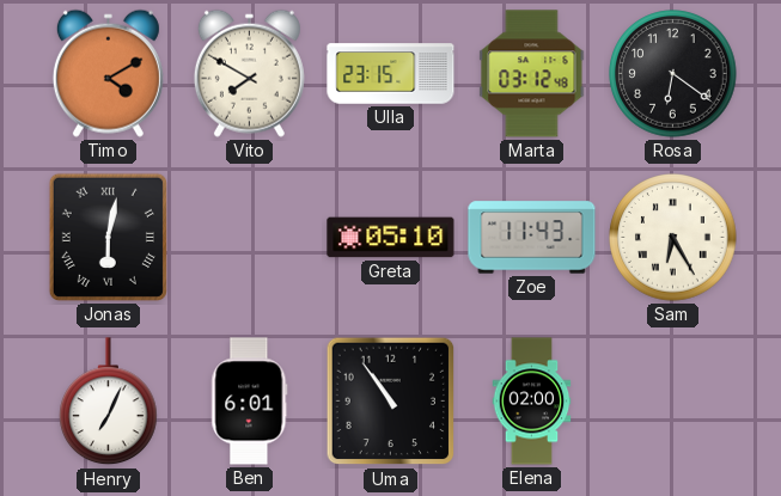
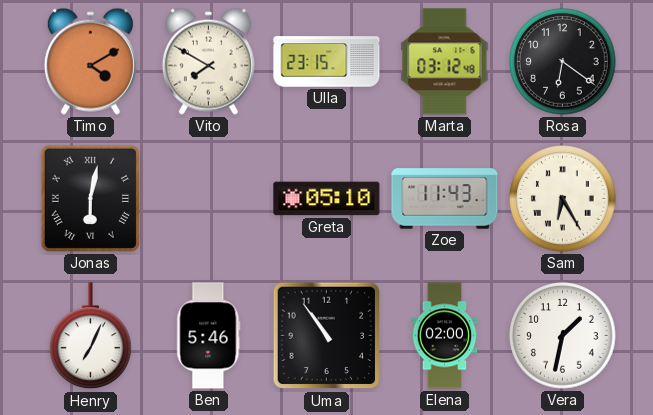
Ben: 6:01 -> 5:46 (209, 336)
Vera: none -> 1:32 (563, 336)
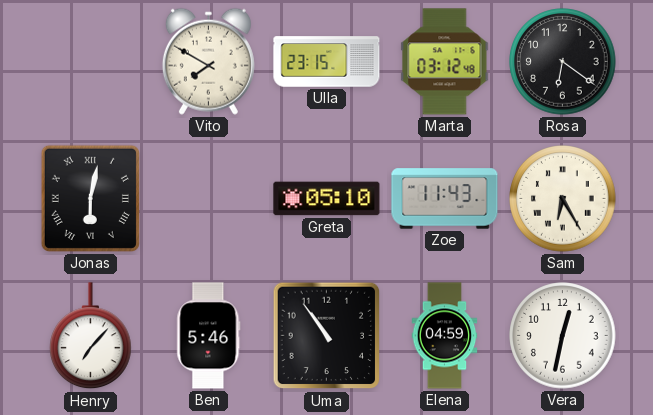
Timo: 4:10 -> none (90, 61)
Henry: 7:04 -> 7:07 (91, 336)
Elena: 02:00 -> 04:59 (445, 336)
Vera: 1:32 -> 12:32 (563, 336)
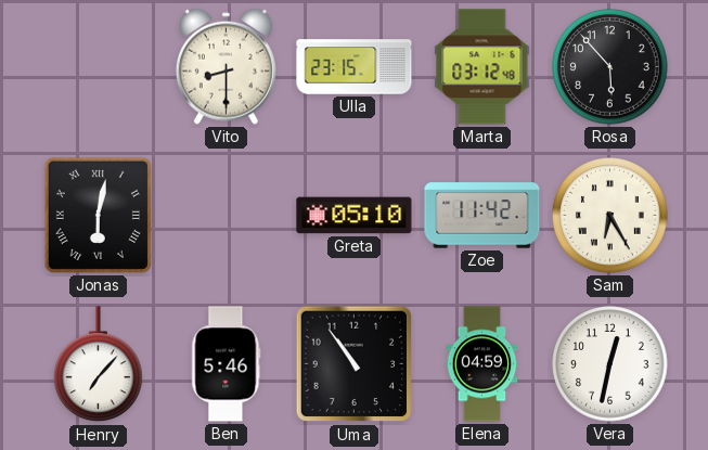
Vito: 7:50 -> 8:30 (226, 66)
Rosa: 6:21 -> 5:53 (610, 67)
Zoe: 11:43 -> 11:42 (482, 216)
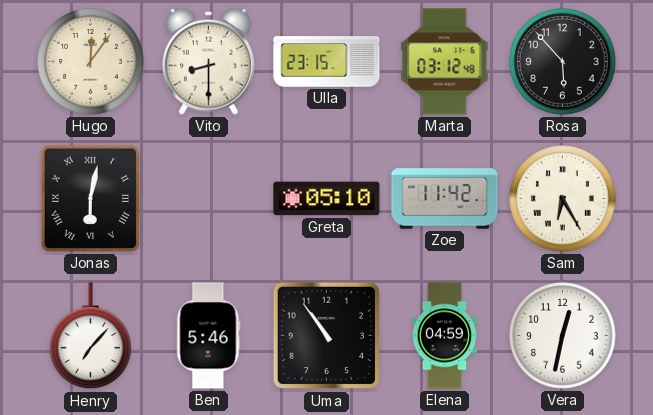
Hugo: none -> 12:06 (91, 62)
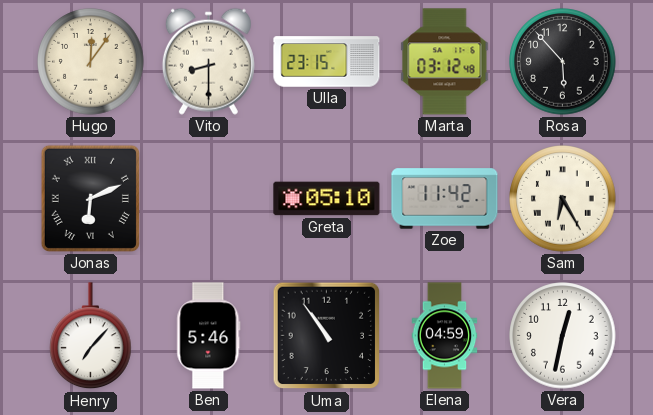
Jonas: 6:02 -> 6:11 (90, 198)
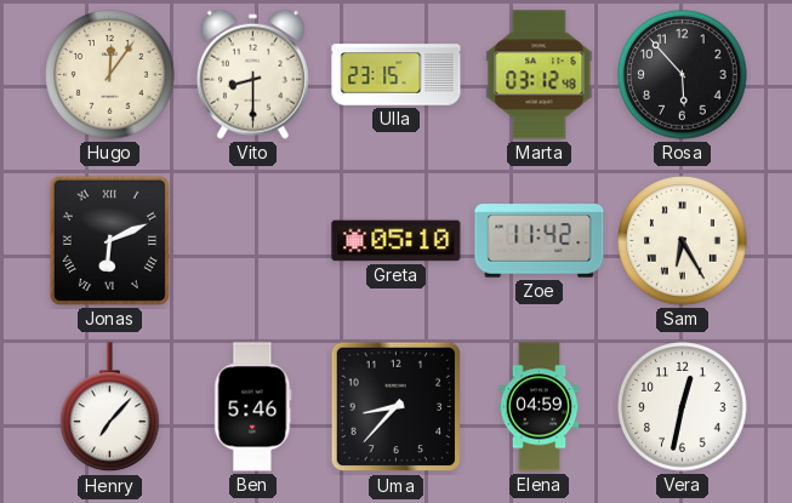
Uma: 10:54 -> 8:37 (397, 407)
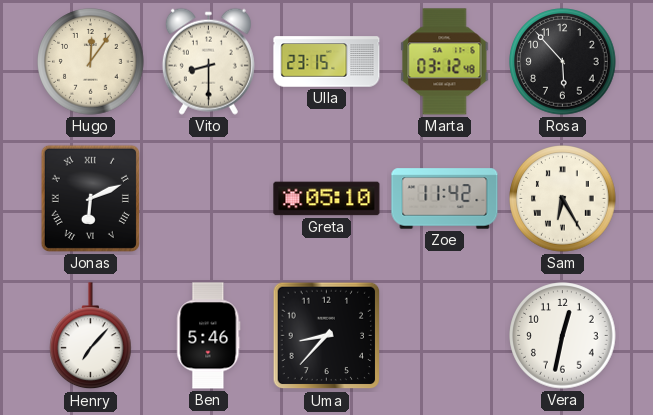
Elena: 04:59 -> none (540, 407)
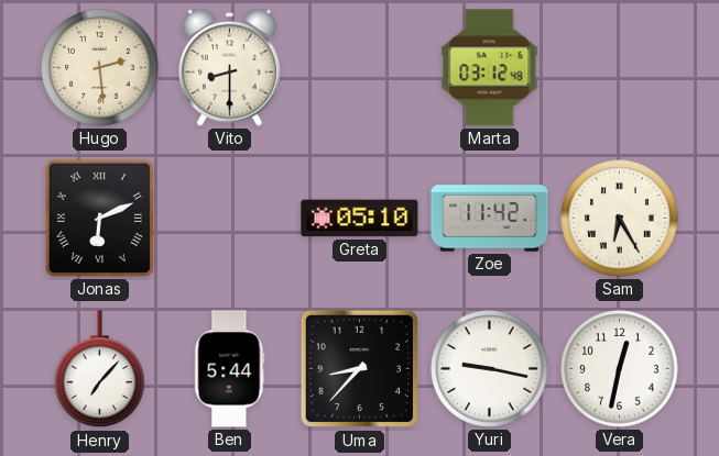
Hugo: 12:06 -> 2:29 (100, 68)
Ulla: 23:15 -> none (327, 62)
Rosa: 5:53 -> none (563, 62)
Ben: 5:46 -> 5:44 (230, 369)
Yuri: none -> 9:17 (490, 369)
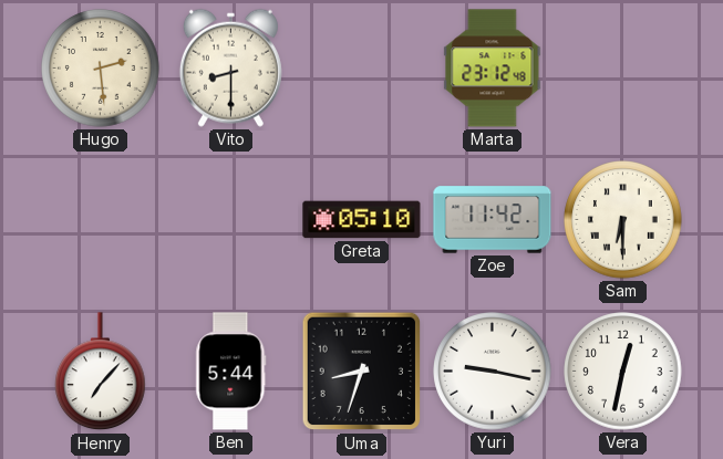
Marta: 03:12 -> 23:12 (493, 69)
Jonas: 6:11 -> none (99, 218)
Sam: 6:25 -> 6:30 (623, 220)
Uma: 8:37 -> 8:33 (362, 372)
